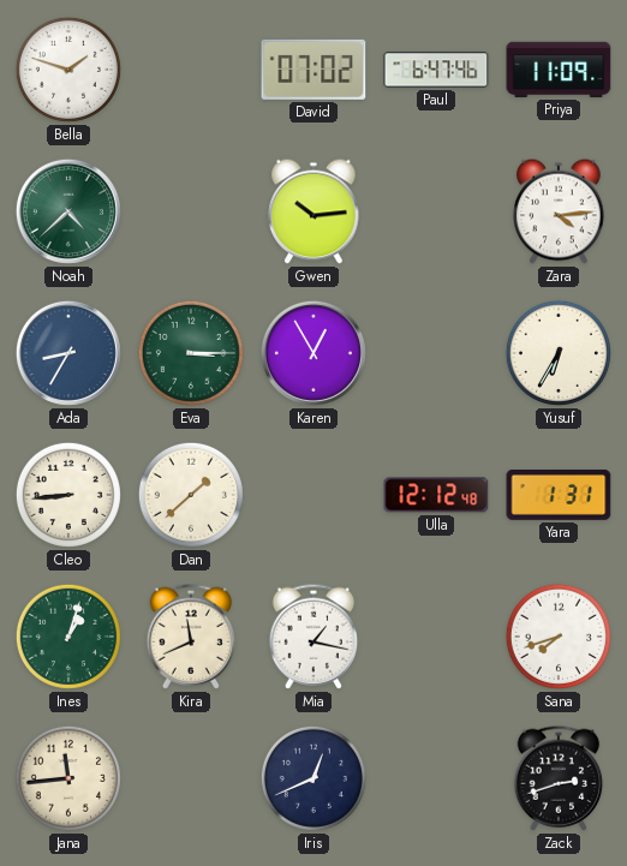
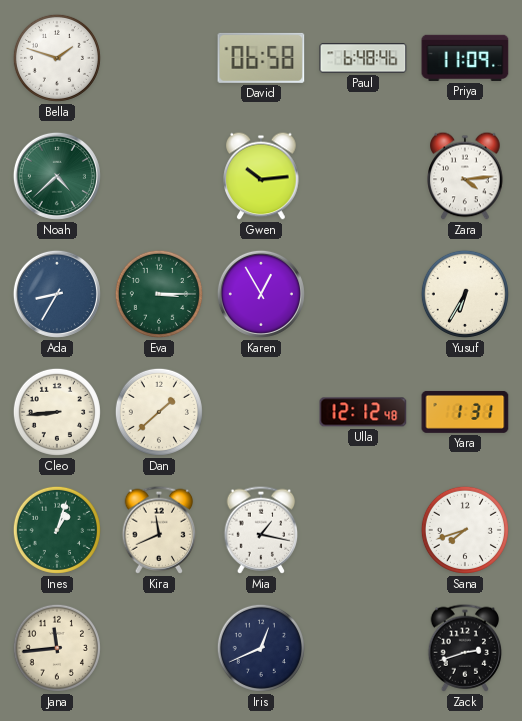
David: 07:02 -> 06:58 (261, 58)
Paul: 6:47 -> 6:48 (363, 58)
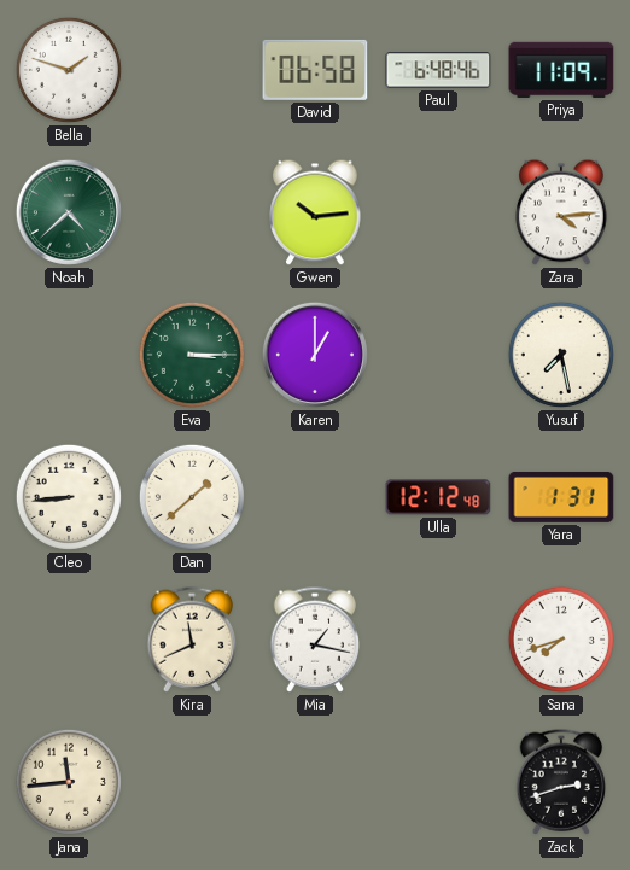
Ada: 8:35 -> none (57, 294)
Karen: 12:55 -> 1:00 (315, 355)
Yusuf: 6:35 -> 7:28 (561, 355)
Ines: 1:03 -> none (57, 530)
Iris: 12:41 -> none (261, 648)
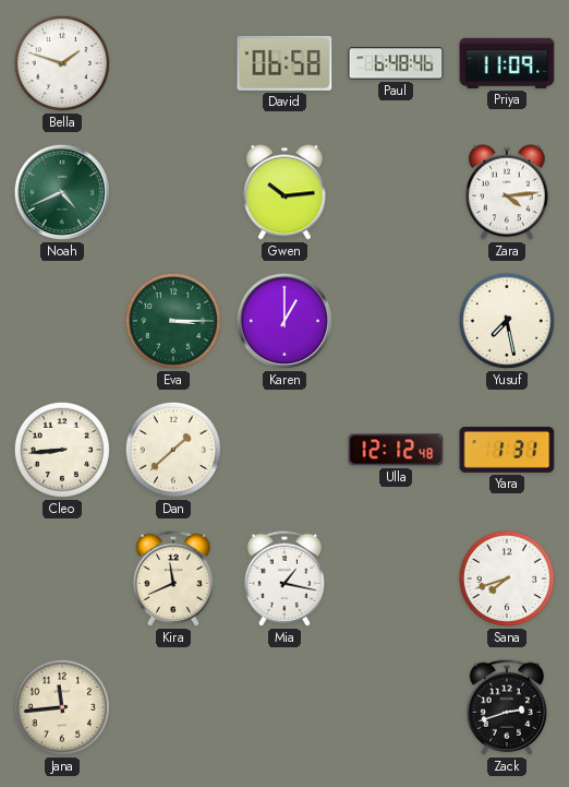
Noah: 4:38 -> 4:41 (62, 192)
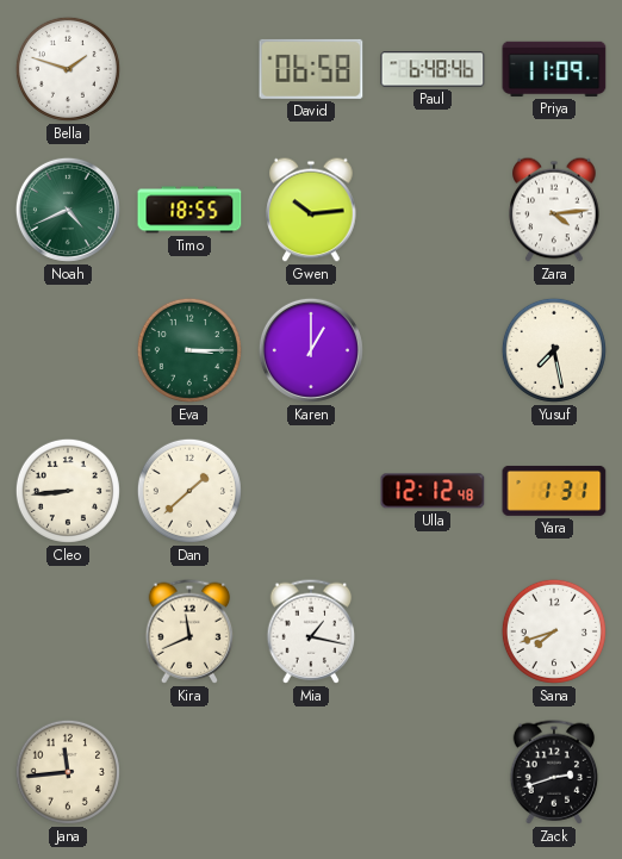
Timo: none -> 18:55 (189, 210)
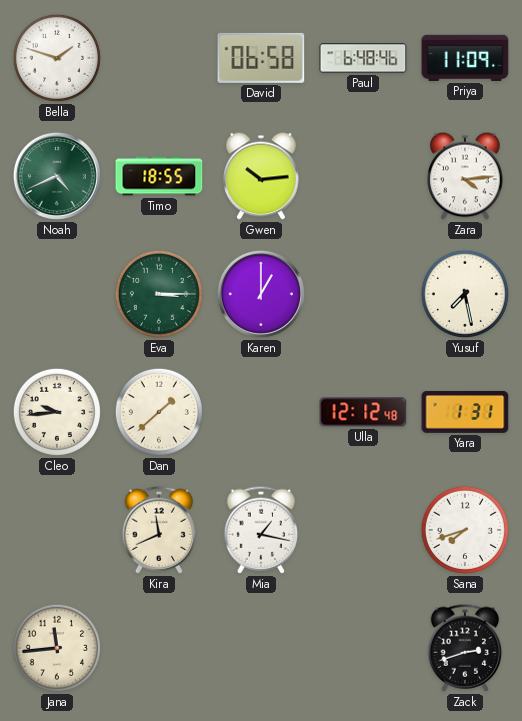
Cleo: 8:44 -> 9:44 (57, 412)
